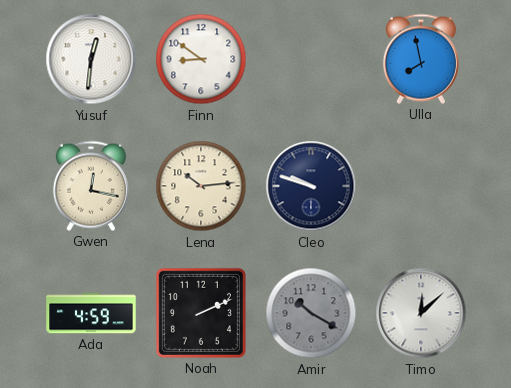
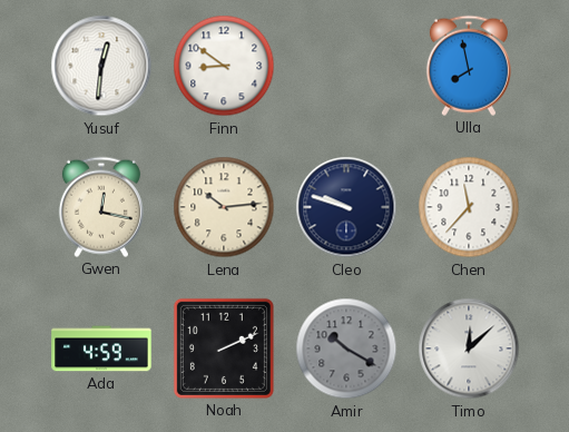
Chen: none -> 11:37 (469, 207)
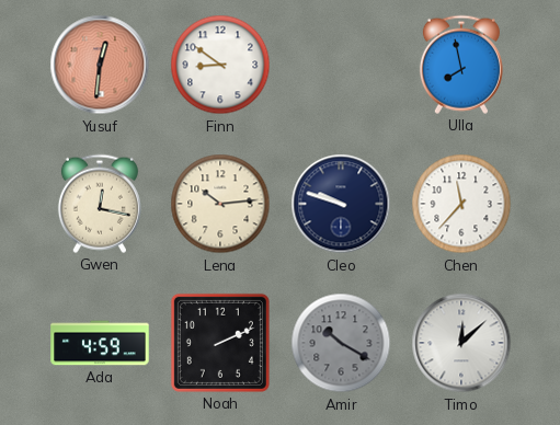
Yusuf dial: white -> salmon (100, 65)
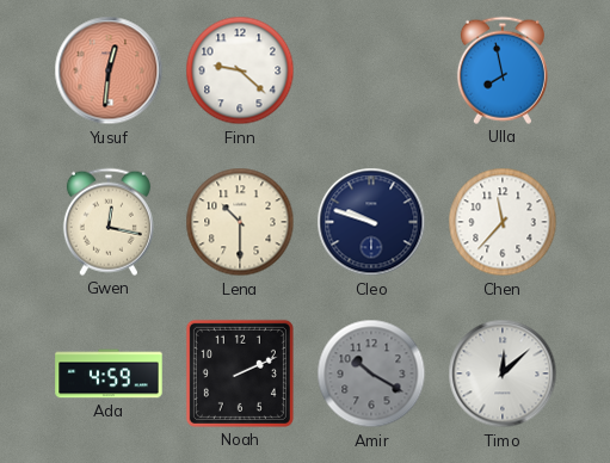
Finn: 8:51 -> 9:22 (240, 70)
Lena: 10:14 -> 10:30 (240, 222)
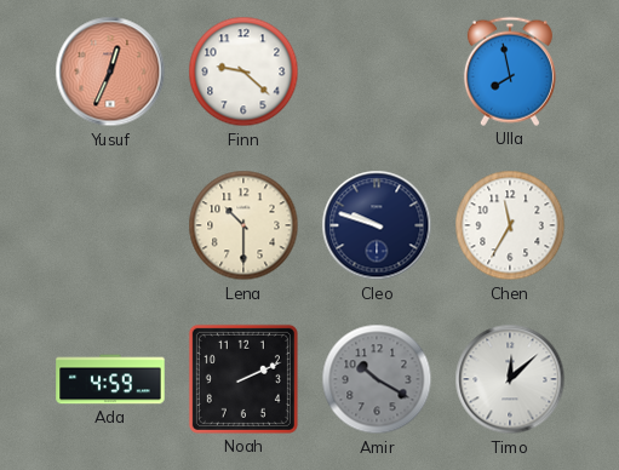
Yusuf: 12:31 -> 12:34 (110, 71)
Gwen: 12:17 -> none (109, 222)
Chen: 11:37 -> 11:35 (510, 225)
